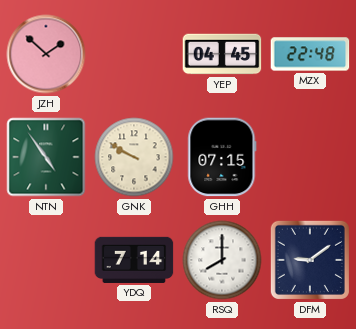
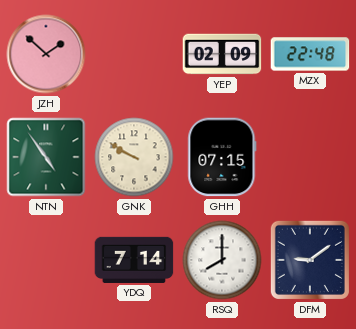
YEP: 04:45 -> 02:09 (222, 54)
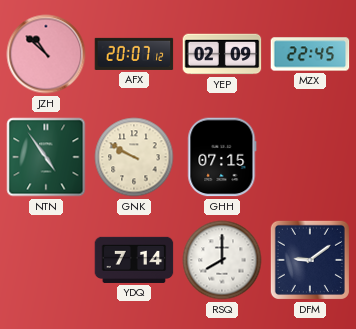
JZH: 1:52 -> 10:52 (46, 54)
AFX: none -> 20:07 (134, 54)
MZX: 22:48 -> 22:45 (310, 54)
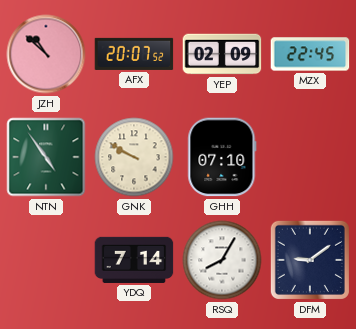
AFX: 20:07:12 -> 20:07:52 (134, 54)
GHH: 07:15 -> 07:10 (222, 157)
RSQ: 8:00 -> 8:05 (222, 260)
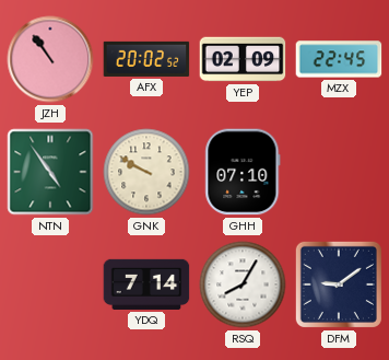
JZH: 10:52 -> 10:54 (50, 59)
AFX: 20:07 -> 20:02 (146, 59)
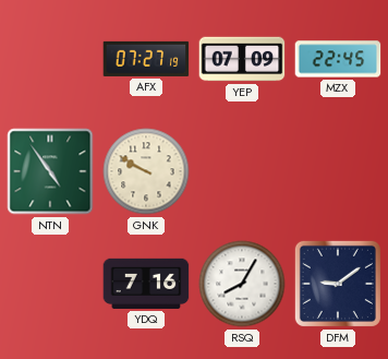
JZH: 10:54 -> none (50, 59)
AFX: 20:02 -> 07:27 (146, 59)
YEP: 02:09 -> 07:09 (242, 59)
GHH: 07:10 -> none (243, 172)
YDQ: 7:14 -> 7:16 (146, 284)
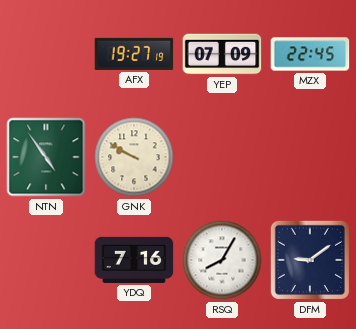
AFX: 07:27 -> 19:27 (134, 54)
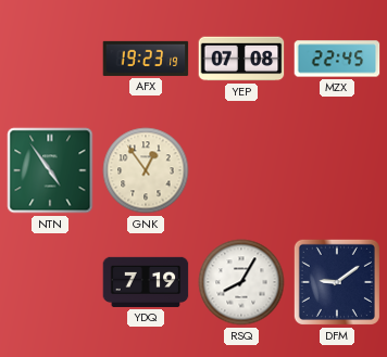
AFX: 19:27 -> 19:23 (146, 59)
YEP: 07:09 -> 07:08 (241, 59)
GNK: 9:50 -> 12:54 (146, 170)
YDQ: 7:16 -> 7:19 (146, 282)
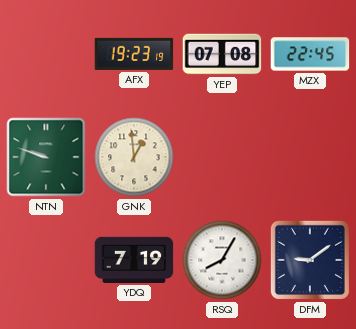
NTN: 4:54 -> 9:48 (46, 157)
GNK: 12:54 -> 12:59 (134, 157)
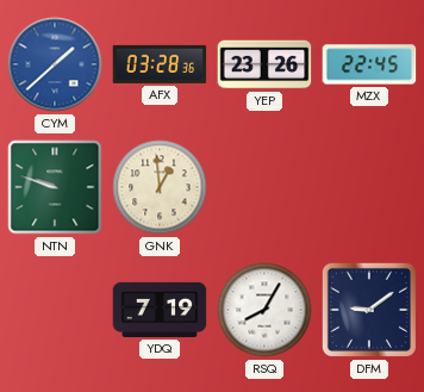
CYM: none -> 1:38 (55, 64)
AFX: 19:23 -> 03:28 (160, 64)
YEP: 07:08 -> 23:26 (264, 64)
